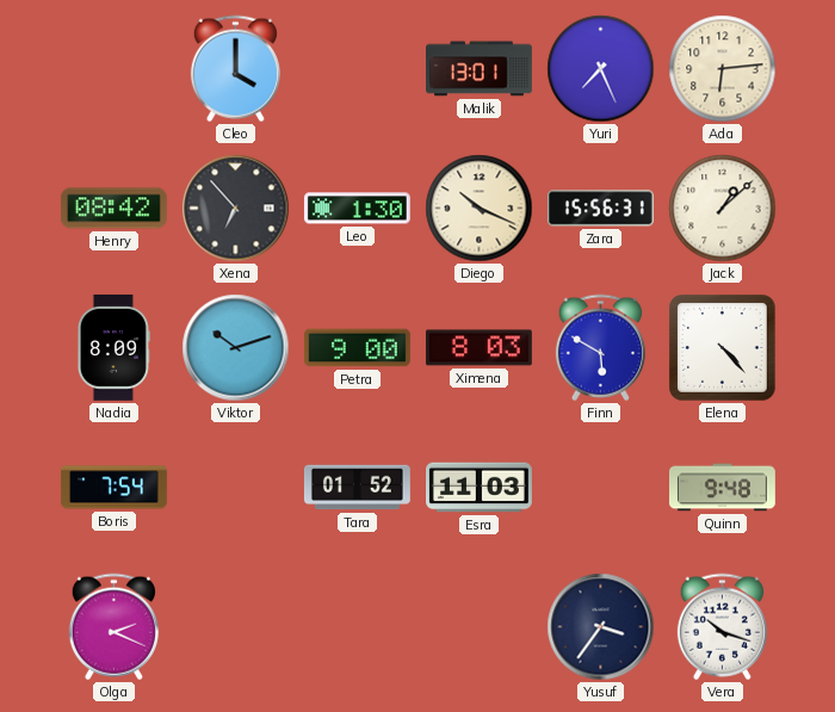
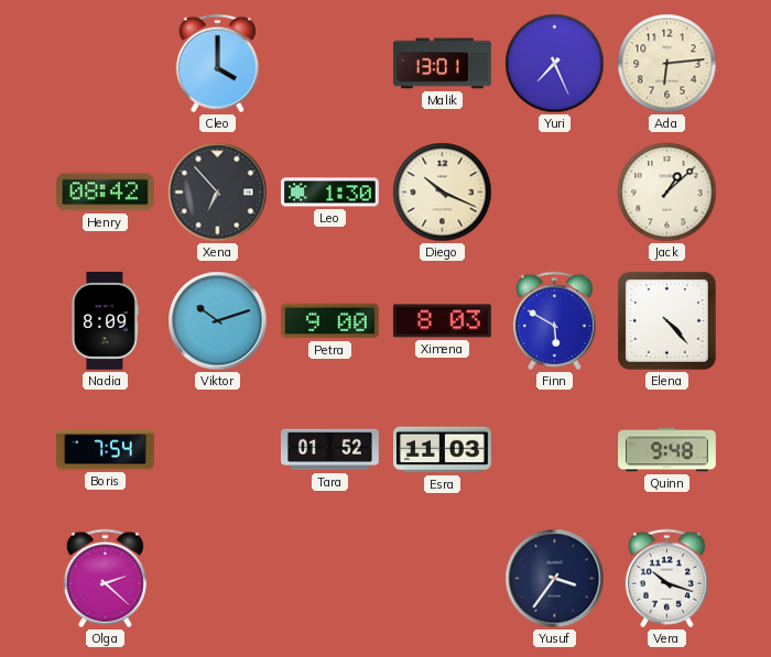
Zara: 15:56 -> none (600, 209)
Olga: 2:19 -> 2:22 (105, 579)
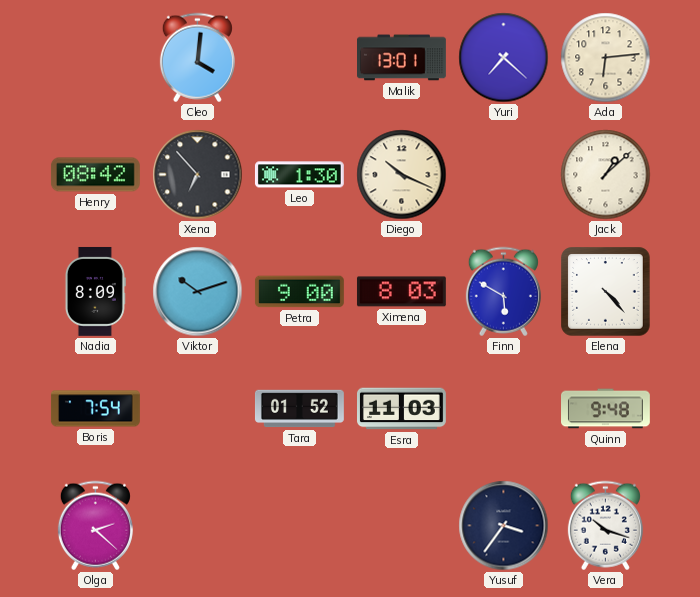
Cleo: 4:00 -> 4:01 (197, 58)
Yuri: 7:26 -> 7:22 (504, 58)
